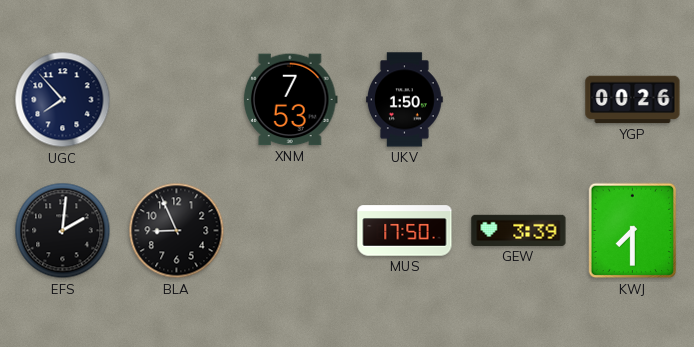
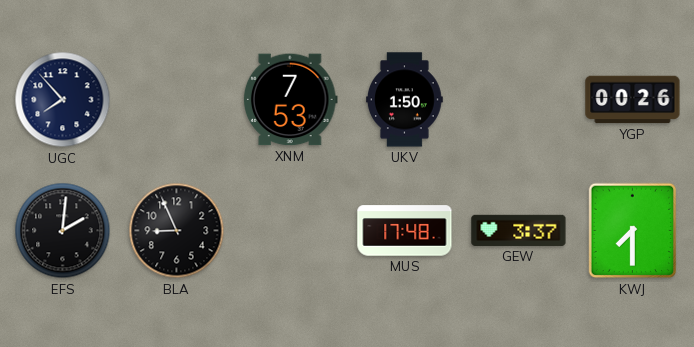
MUS: 17:50 -> 17:48 (405, 231)
GEW: 3:39 -> 3:37 (519, 230)
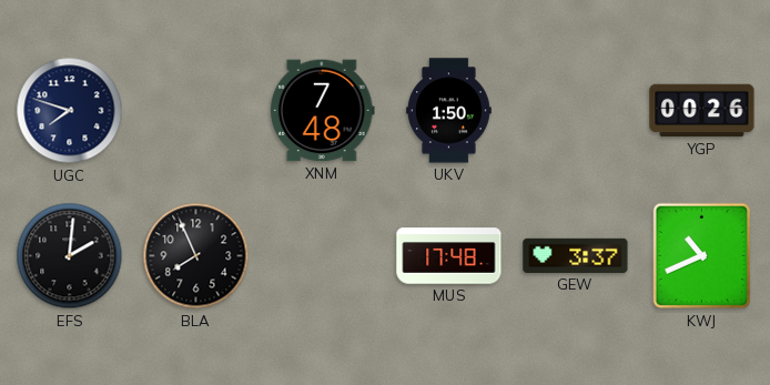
UGC: 7:53 -> 7:48 (70, 111)
XNM: 7:53 -> 7:48 (322, 111)
BLA: 8:56 -> 7:56 (196, 256)
KWJ: 7:30 -> 10:41 (702, 256)
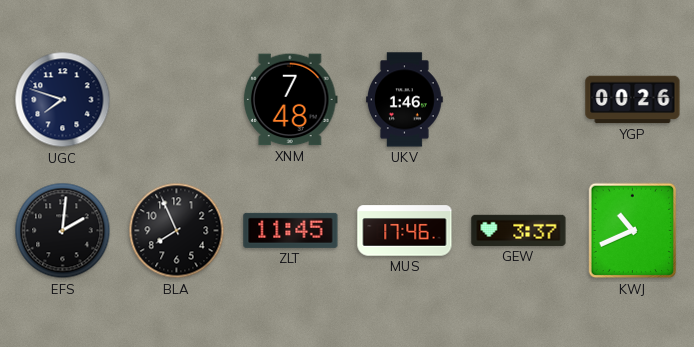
UKV: 1:50 -> 1:46 (405, 100)
ZLT: none -> 11:45 (291, 230)
MUS: 17:48 -> 17:46 (405, 231)
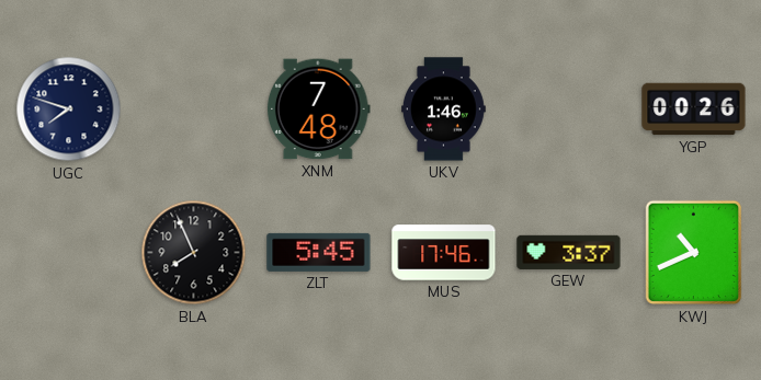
EFS: 2:01 -> none (63, 231)
ZLT: 11:45 -> 5:45 (319, 252)
